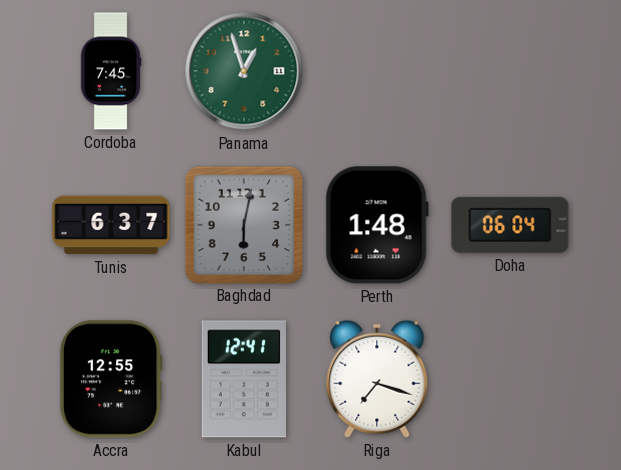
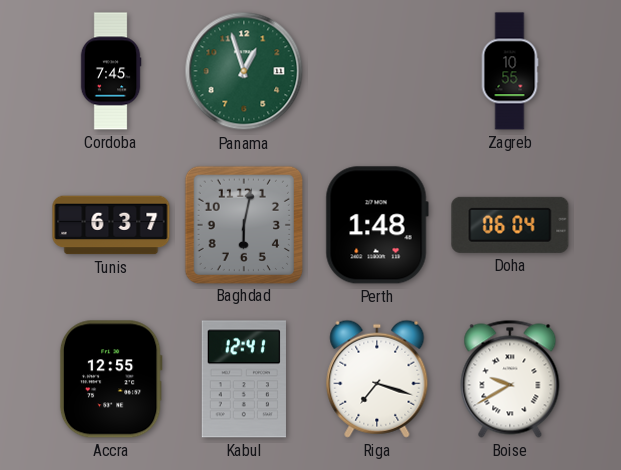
Zagreb: none -> 10:55 (510, 71)
Boise: none -> 9:40 (510, 379)
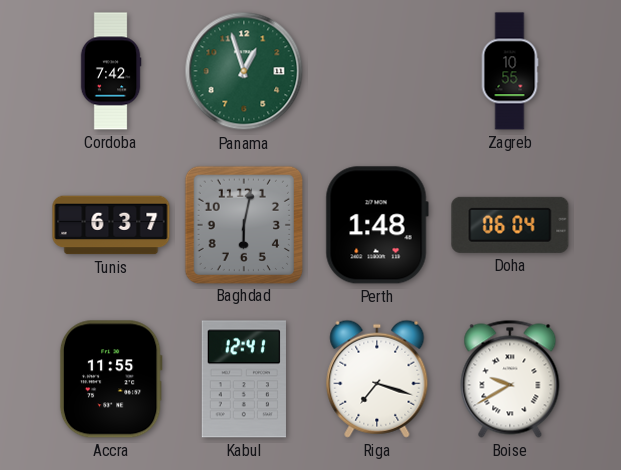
Cordoba: 7:45 -> 7:42 (111, 71)
Accra: 12:55 -> 11:55 (111, 379)
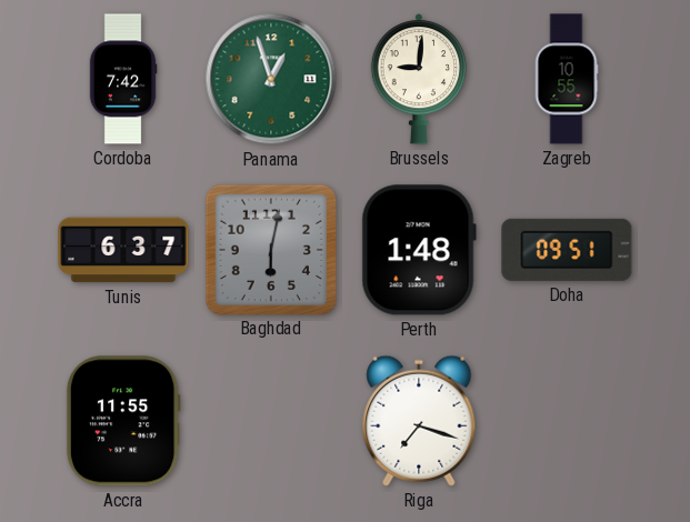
Brussels: none -> 9:01 (419, 80)
Doha: 06:04 -> 09:51 (567, 250)
Kabul: 12:41 -> none (244, 379)
Boise: 9:40 -> none (510, 379)
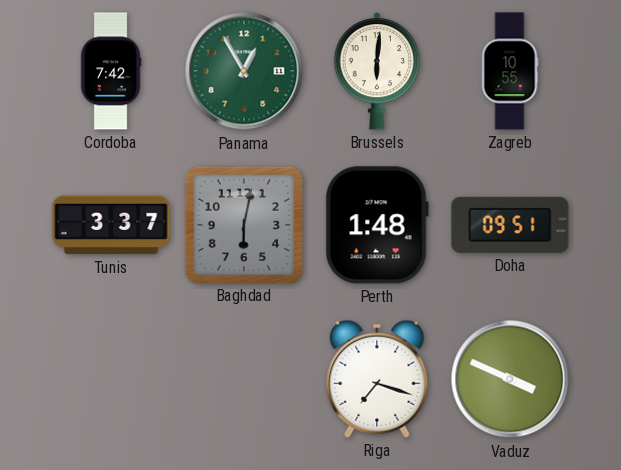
Panama: 12:57 -> 12:55 (244, 71)
Brussels: 9:01 -> 6:01 (377, 72)
Tunis: 6:37 -> 3:37 (111, 225)
Accra: 11:55 -> none (123, 421)
Vaduz: none -> 3:49 (510, 379)
